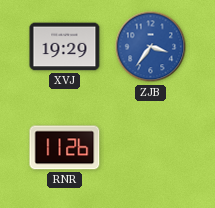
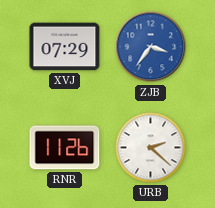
XVJ: 19:29 -> 07:29 (65, 47)
URB: none -> 2:22 (151, 148)
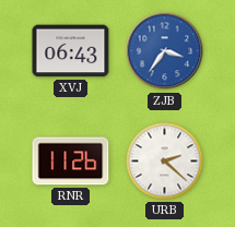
XVJ: 07:29 -> 06:43 (71, 51)
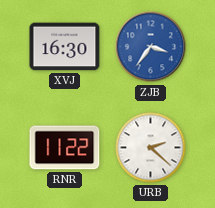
XVJ: 06:43 -> 16:30 (65, 47)
RNR: 11:26 -> 11:22 (65, 148)
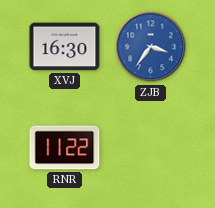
URB: 2:22 -> none (151, 148)
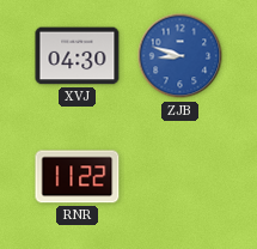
XVJ: 16:30 -> 04:30 (78, 56)
ZJB: 3:36 -> 8:48 (180, 56)
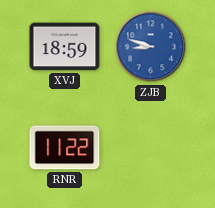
XVJ: 04:30 -> 18:59 (65, 47)
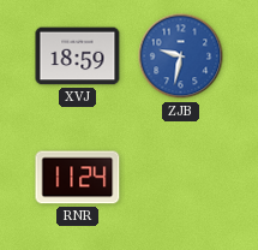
ZJB: 8:48 -> 9:32 (181, 56)
RNR: 11:22 -> 11:24 (78, 178)
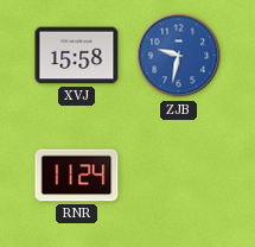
XVJ: 18:59 -> 15:58 (77, 56)
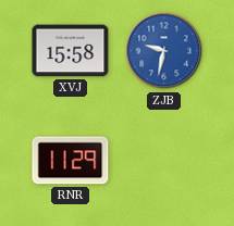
RNR: 11:24 -> 11:29 (71, 161)
